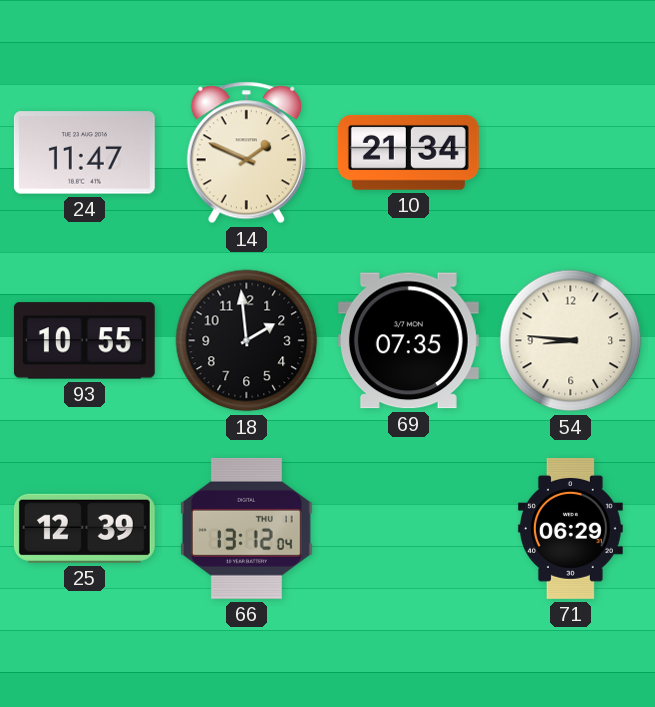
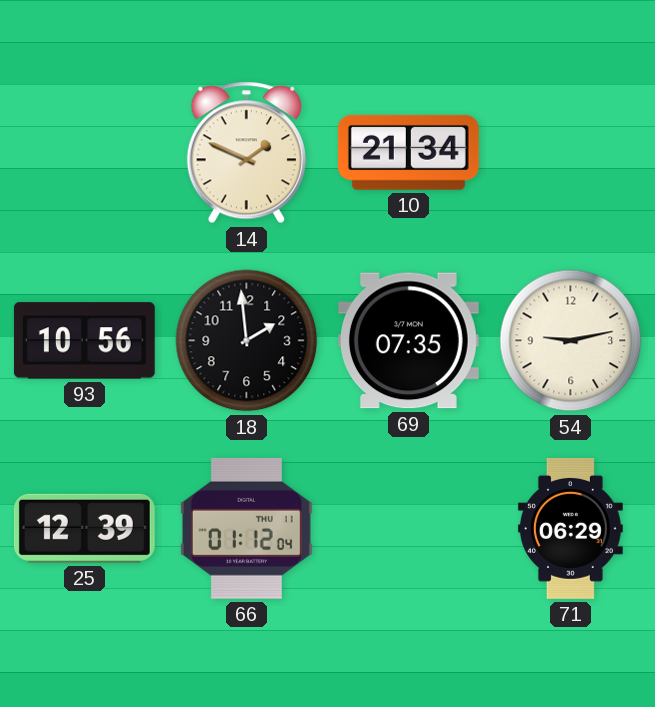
24: 11:47 -> none (84, 153)
93: 10:55 -> 10:56 (84, 341)
54: 8:46 -> 9:13 (571, 341)
66: 13:12 -> 01:12 (246, 528)
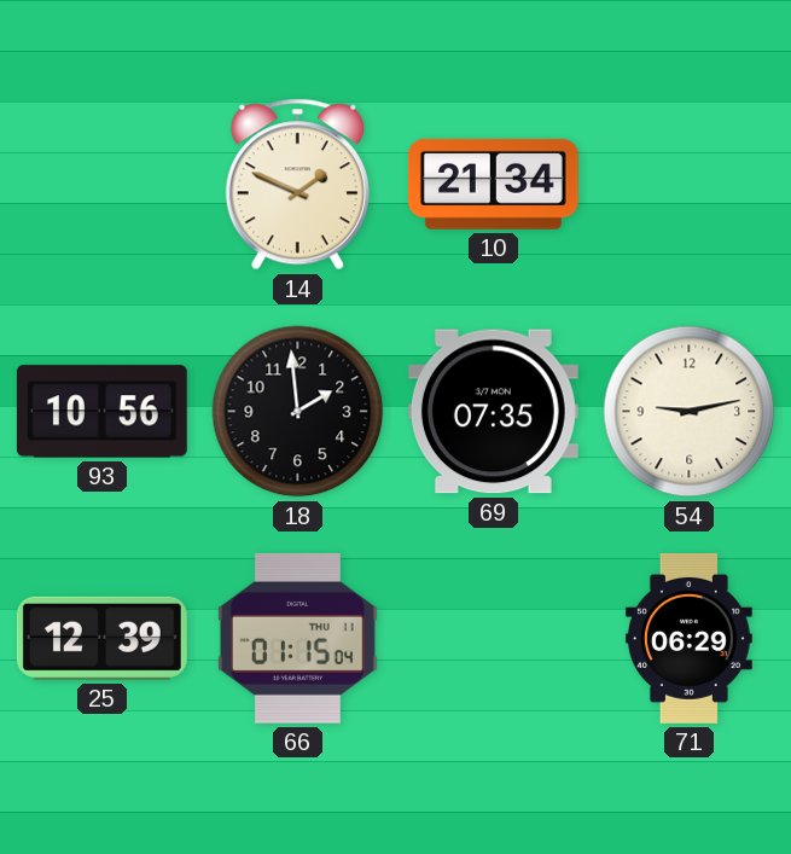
66: 01:12 -> 01:15 (297, 638)
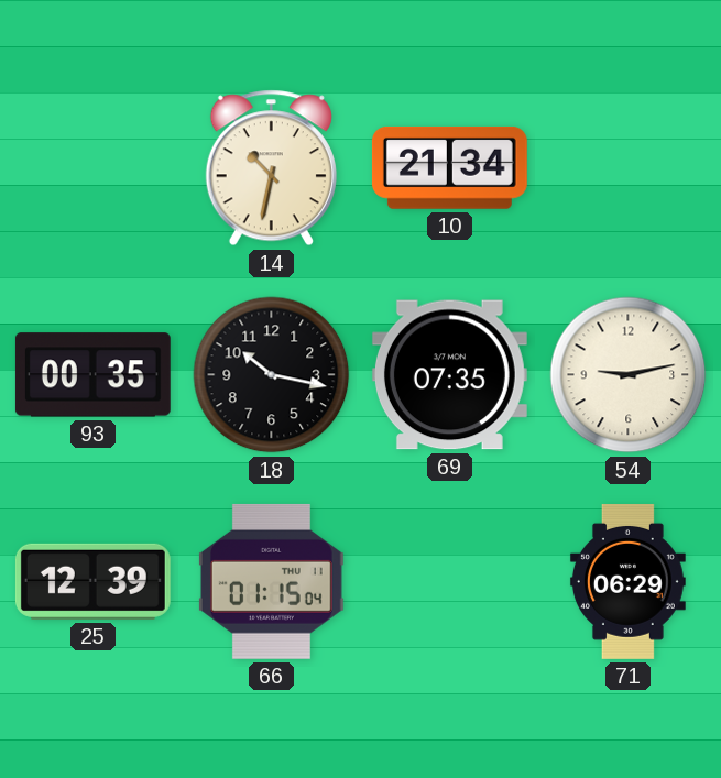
14: 1:49 -> 10:32 (271, 168)
93: 10:56 -> 00:35 (92, 375)
18: 1:59 -> 10:17 (272, 375)
